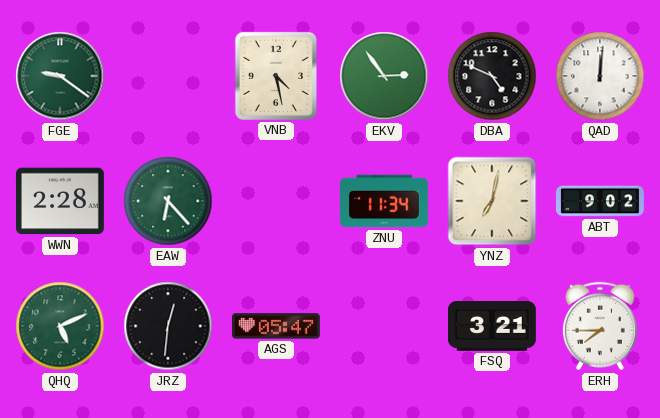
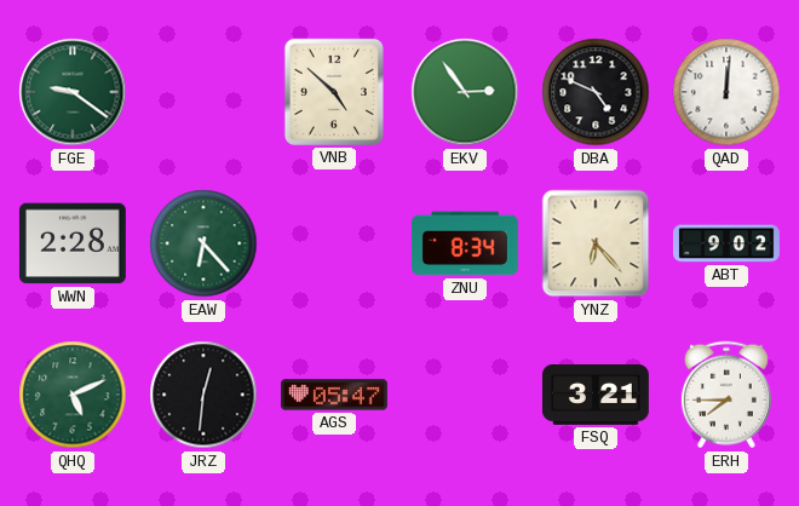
VNB: 4:28 -> 4:52 (334, 92)
ZNU: 11:34 -> 8:34 (465, 243)
YNZ: 7:02 -> 6:23 (596, 243)
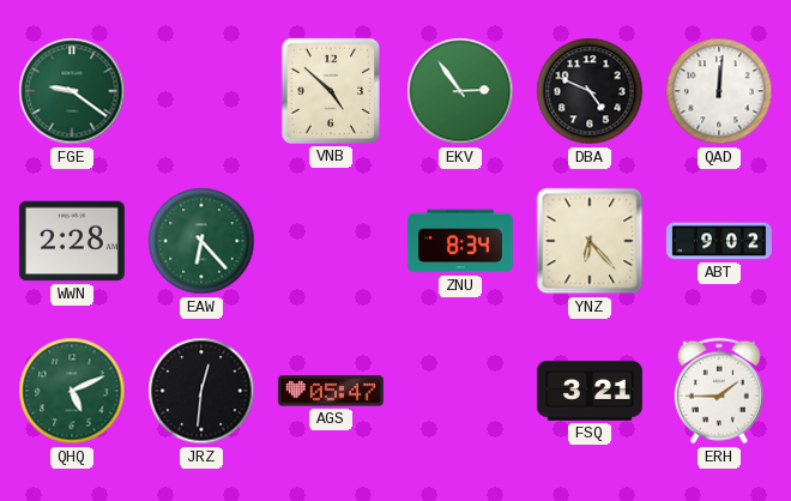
ERH: 7:45 -> 1:45 (719, 391)
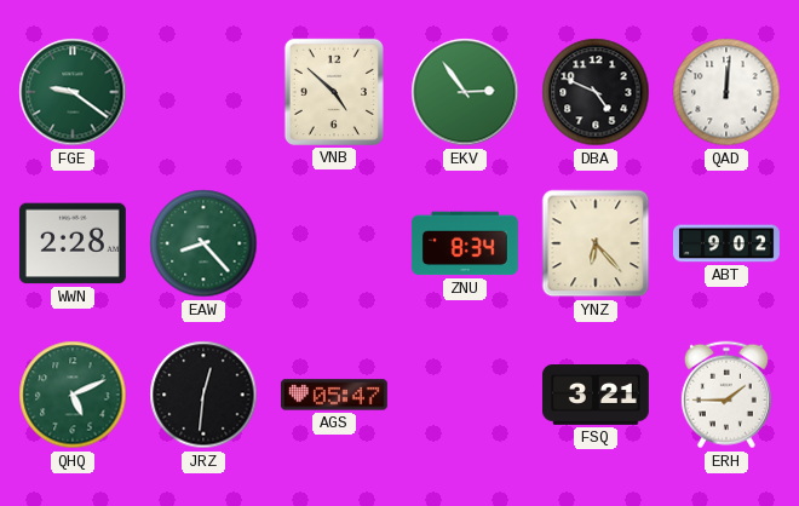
EAW: 6:23 -> 8:23 (203, 243)
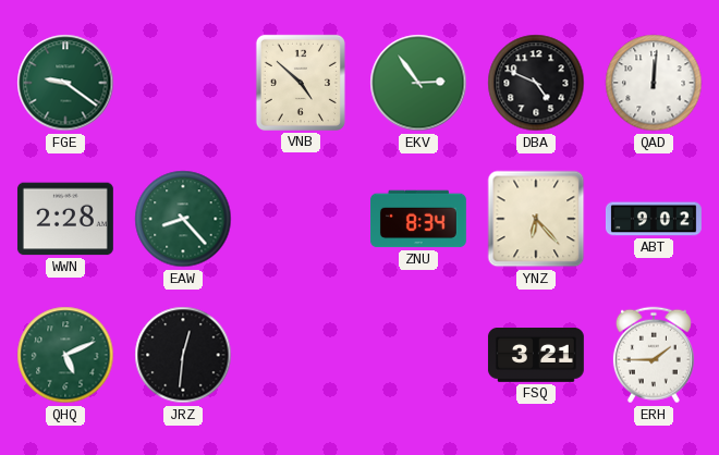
AGS: 05:47 -> none (334, 395)
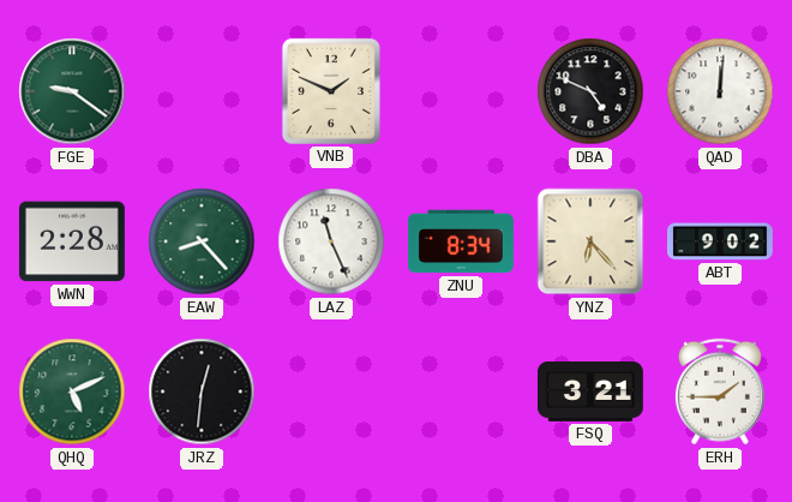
VNB: 4:52 -> 1:49 (331, 91)
EKV: 2:54 -> none (418, 83)
LAZ: none -> 11:26 (331, 241)
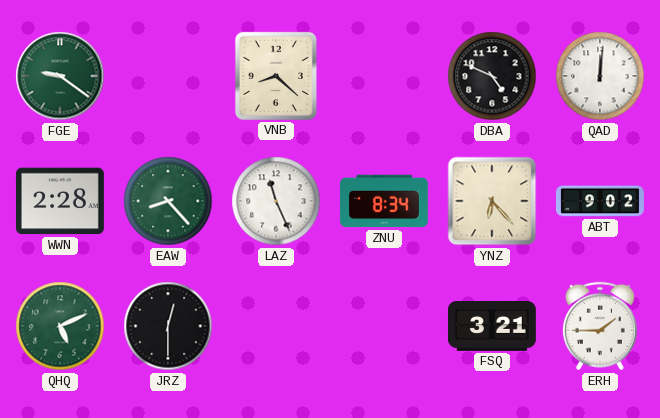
VNB: 1:49 -> 8:22 (276, 76)
JRZ: 12:31 -> 12:30 (168, 326)
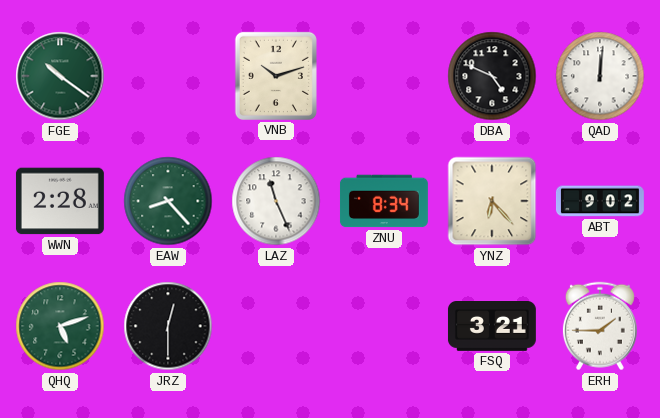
FGE: 9:21 -> 10:21 (60, 76)
VNB: 8:22 -> 10:12 (276, 76)
QHQ: 5:11 -> 5:12 (60, 326)
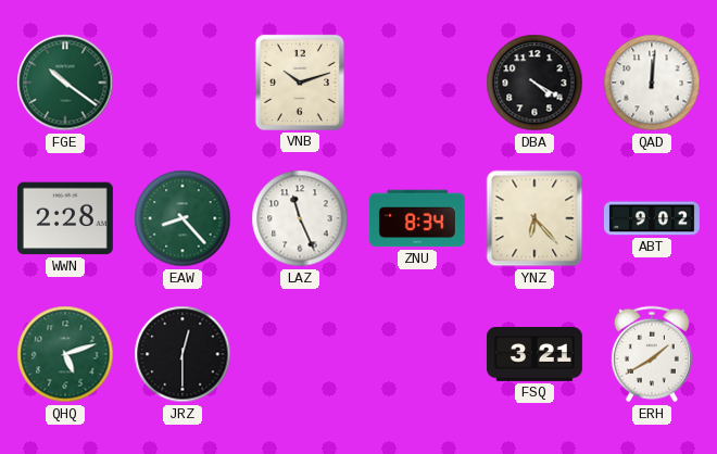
DBA: 4:49 -> 4:20 (534, 83)
ERH: 1:45 -> 1:40 (652, 354)
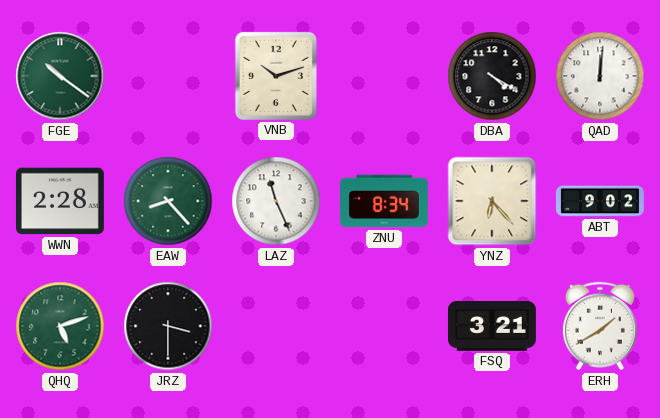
JRZ: 12:30 -> 3:30 (168, 326)
